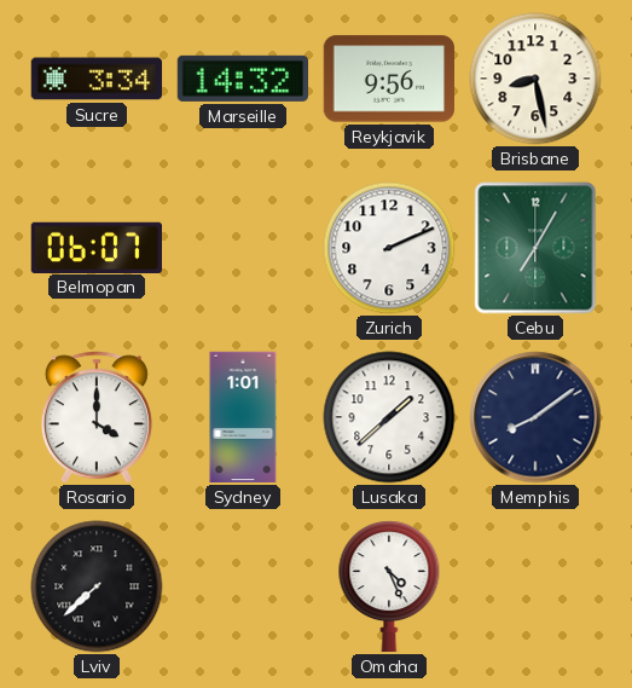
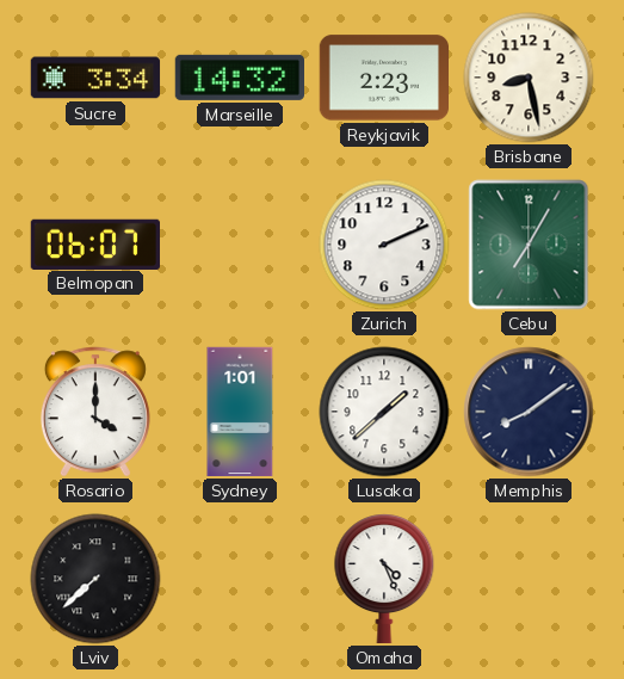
Reykjavik: 9:56 -> 2:23 (383, 78)
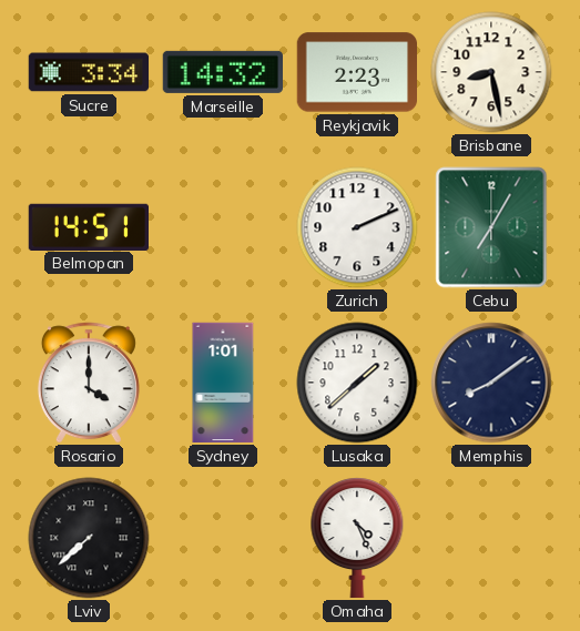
Belmopan: 06:07 -> 14:51 (88, 226)
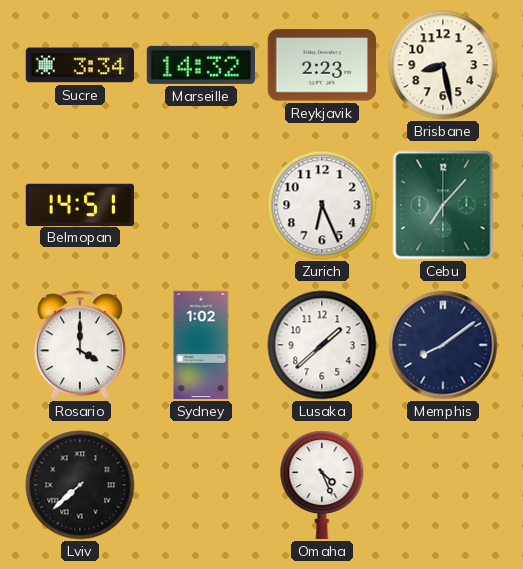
Zurich: 2:11 -> 6:26 (322, 205)
Cebu: 7:05 -> 7:07 (443, 205)
Sydney: 1:01 -> 1:02 (201, 345)
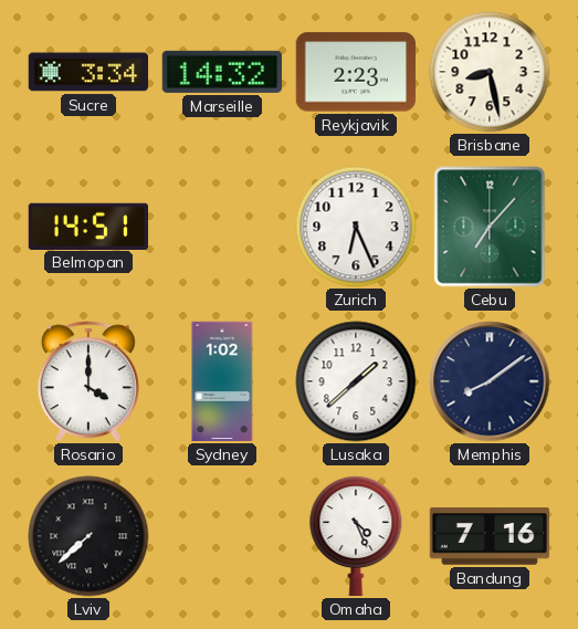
Bandung: none -> 7:16 (490, 536)
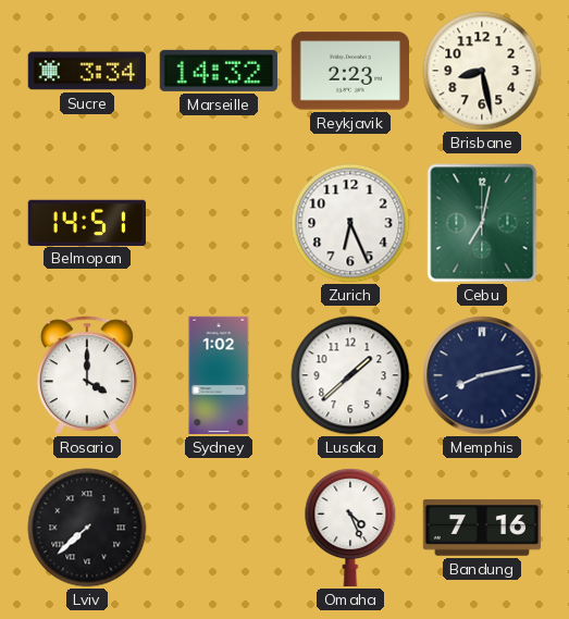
Cebu: 7:07 -> 7:02 (482, 223)
Memphis: 8:09 -> 8:13 (482, 375)
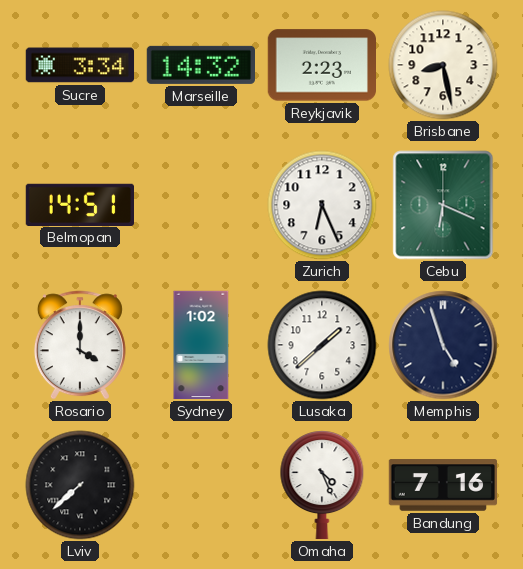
Cebu: 7:02 -> 6:19 (443, 205)
Memphis: 8:13 -> 4:57 (443, 345)
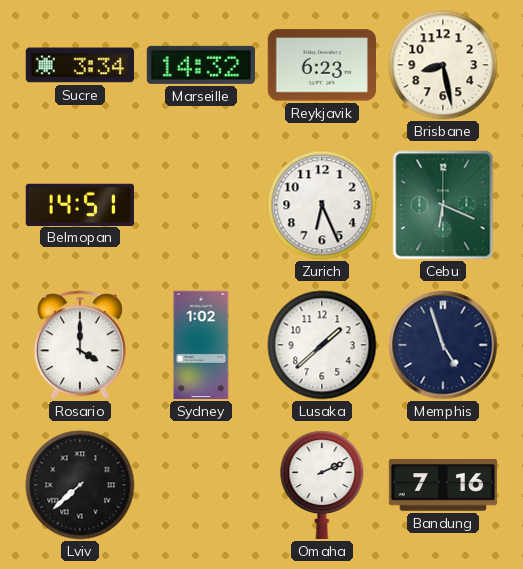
Reykjavik: 2:23 -> 6:23 (321, 65)
Omaha: 4:26 -> 2:11 (322, 485)
